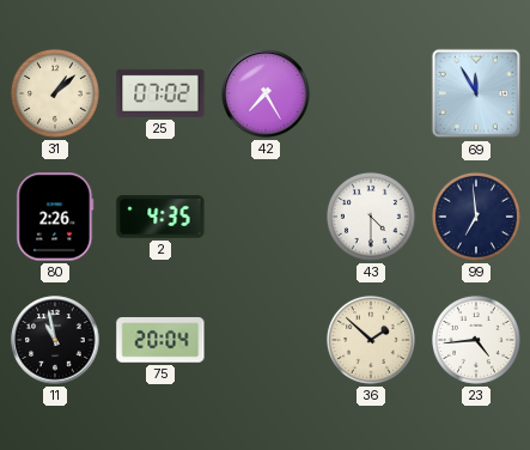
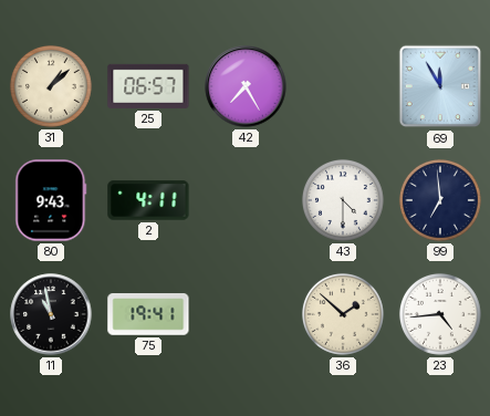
25: 07:02 -> 06:57 (148, 86)
80: 2:26 -> 9:43 (51, 200)
2: 4:35 -> 4:11 (148, 200)
75: 20:04 -> 19:41 (148, 314)
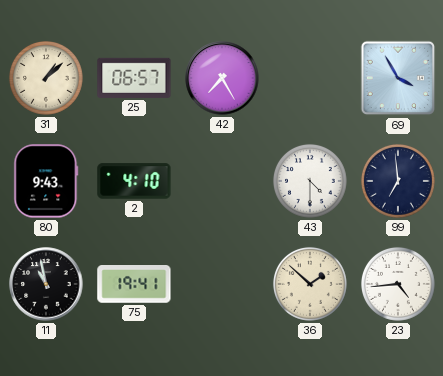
69: 11:55 -> 3:55 (398, 78)
2: 4:11 -> 4:10 (134, 181)
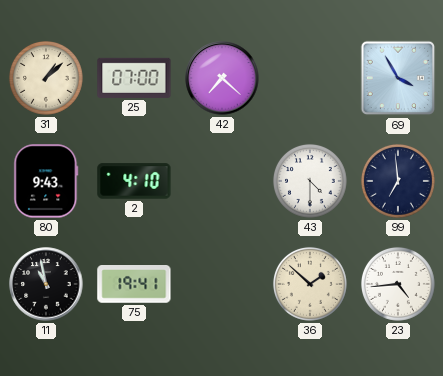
25: 06:57 -> 07:00 (134, 78)
42: 7:25 -> 7:22 (222, 78)
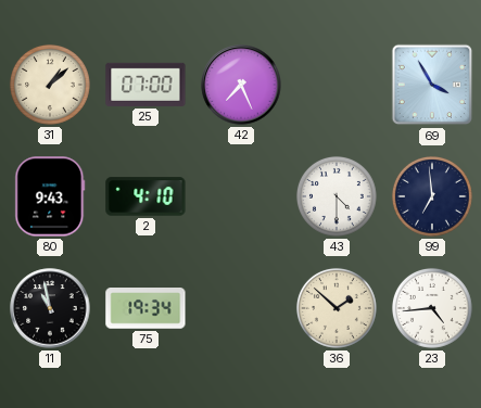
42: 7:22 -> 7:26 (241, 85)
75: 19:41 -> 19:34 (145, 308)
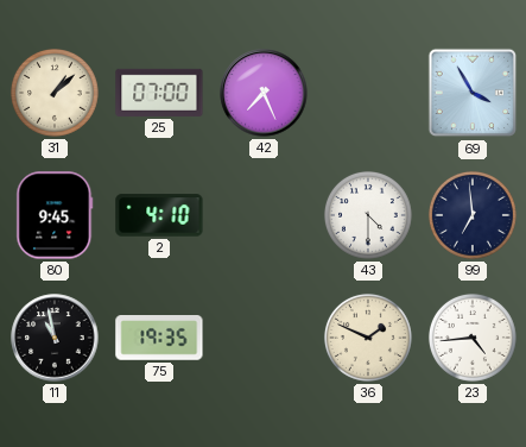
80: 9:43 -> 9:45 (55, 215)
75: 19:34 -> 19:35 (159, 338)
36: 1:52 -> 1:49 (368, 338)
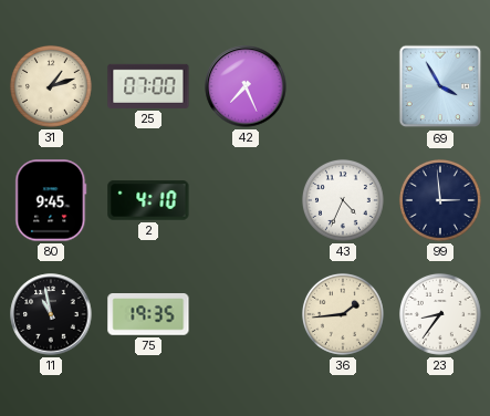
31: 1:08 -> 1:12 (51, 86)
43: 4:30 -> 4:34 (343, 200)
99: 6:59 -> 2:59 (440, 200)
36: 1:49 -> 1:44 (343, 314)
23: 4:44 -> 8:36 (440, 314)
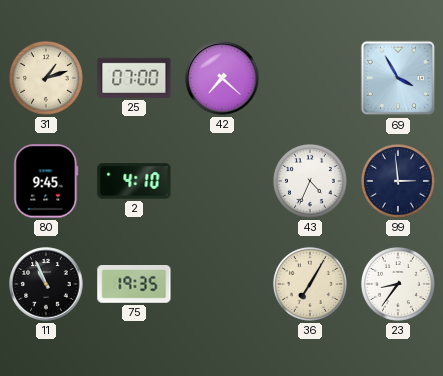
42: 7:26 -> 7:22 (222, 78)
11: 10:58 -> 10:56 (46, 284)
36: 1:44 -> 7:05 (310, 284)
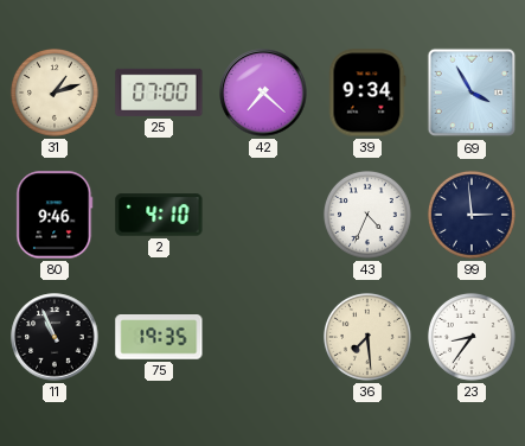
39: none -> 9:34 (367, 93)
80: 9:45 -> 9:46 (55, 215)
36: 7:05 -> 7:29 (367, 337)
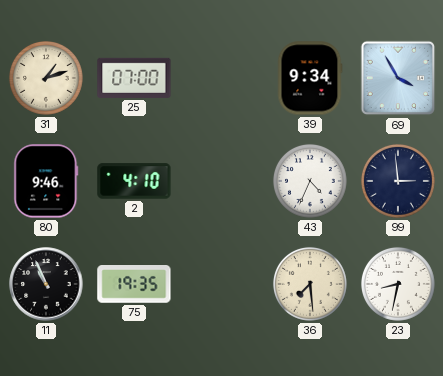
42: 7:22 -> none (263, 93)
23: 8:36 -> 8:32 (398, 284)
